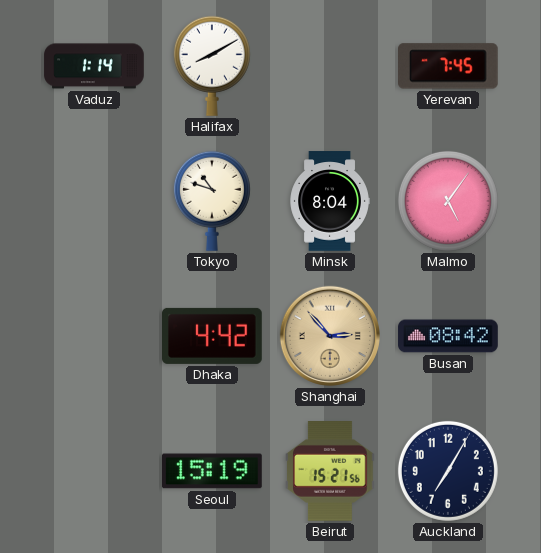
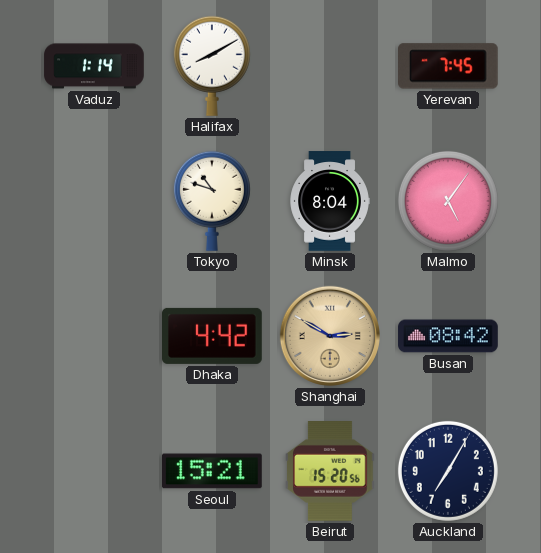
Shanghai: 2:53 -> 2:50 (330, 336)
Seoul: 15:19 -> 15:21 (213, 471)
Beirut: 15:21 -> 15:20 (330, 472)
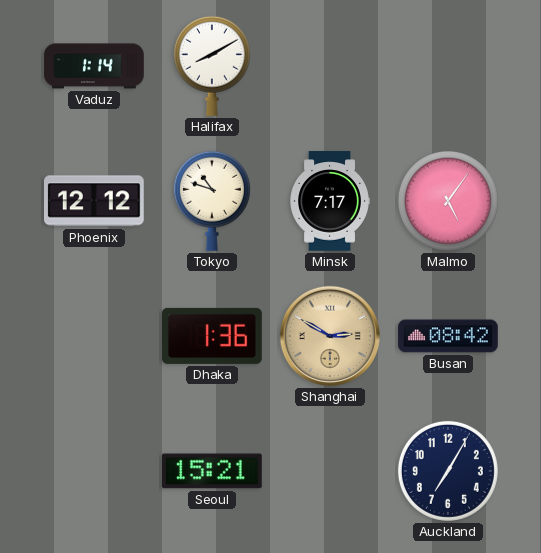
Yerevan: 7:45 -> none (449, 66)
Phoenix: none -> 12:12 (95, 201)
Minsk: 8:04 -> 7:17 (330, 201)
Dhaka: 4:42 -> 1:36 (213, 336)
Beirut: 15:20 -> none (330, 472)
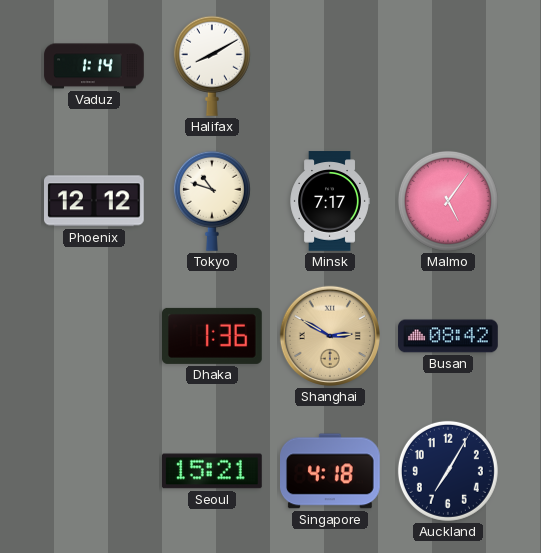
Singapore: none -> 4:18 (331, 471)
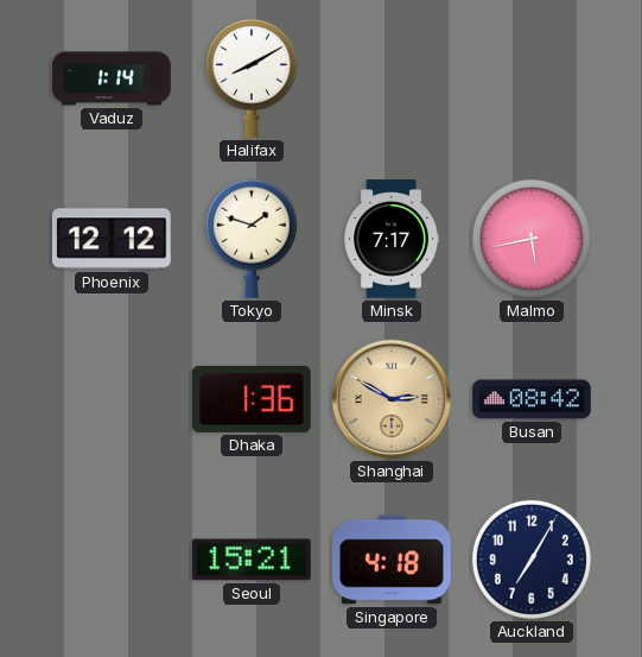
Tokyo: 10:48 -> 1:48 (252, 239)
Malmo: 5:06 -> 5:43 (532, 239)
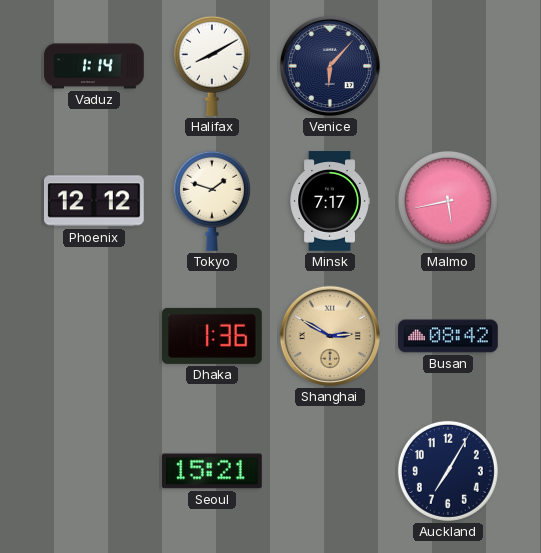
Venice: none -> 6:07 (330, 66)
Singapore: 4:18 -> none (393, 560)
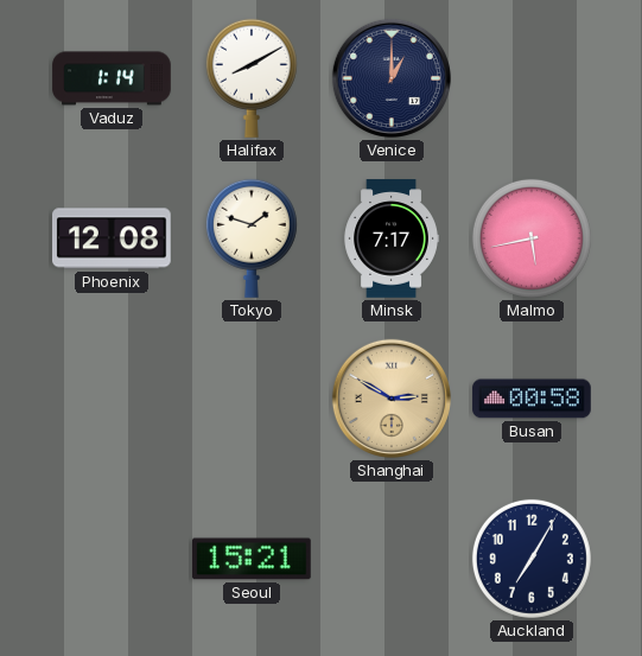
Venice: 6:07 -> 1:00 (392, 78)
Phoenix: 12:12 -> 12:08 (113, 238)
Dhaka: 1:36 -> none (213, 336)
Busan: 08:42 -> 00:58 (532, 399)
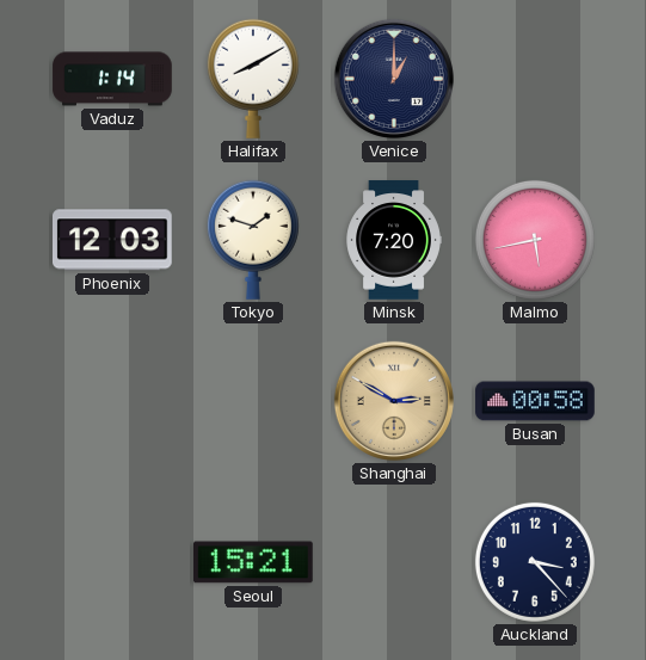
Phoenix: 12:08 -> 12:03 (113, 240)
Minsk: 7:17 -> 7:20 (394, 240)
Auckland: 7:05 -> 3:23 (535, 562)
